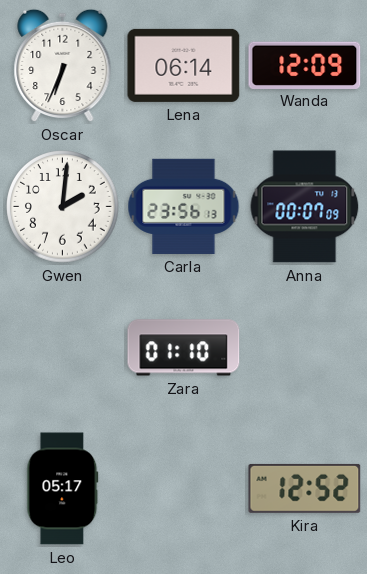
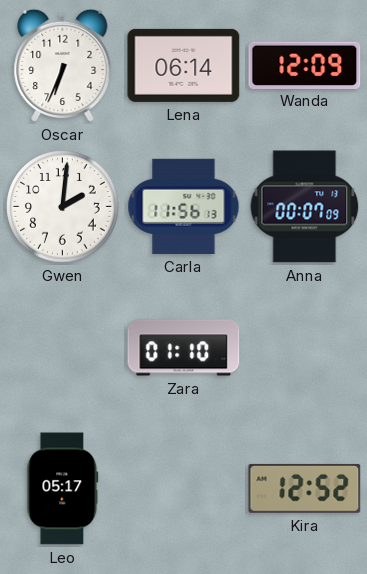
Carla: 23:56 -> 11:56 (184, 206)
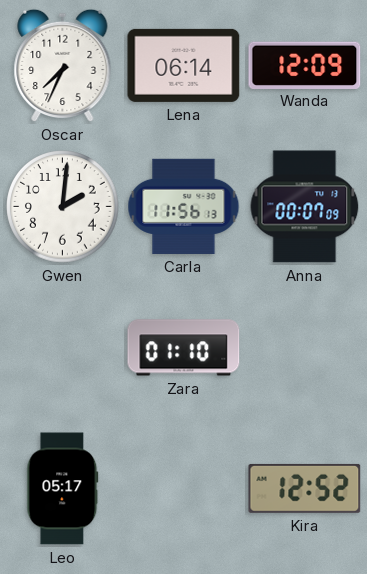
Oscar: 6:34 -> 7:34 (63, 66)
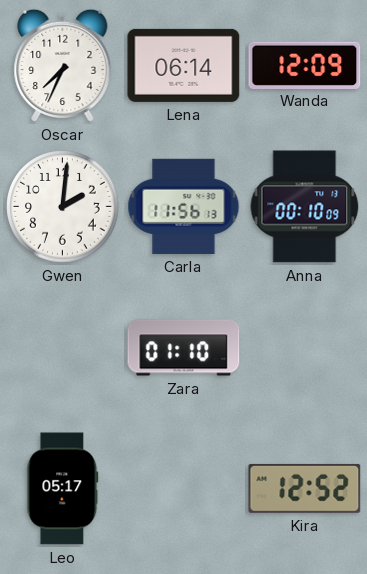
Anna: 00:07 -> 00:10 (305, 207)
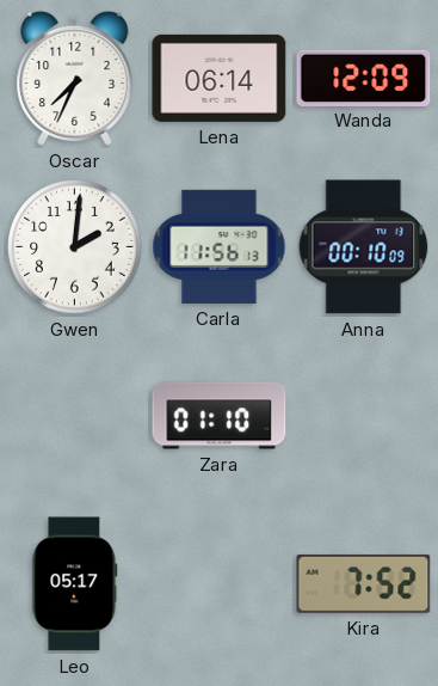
Kira: 12:52 -> 7:52 (364, 583)
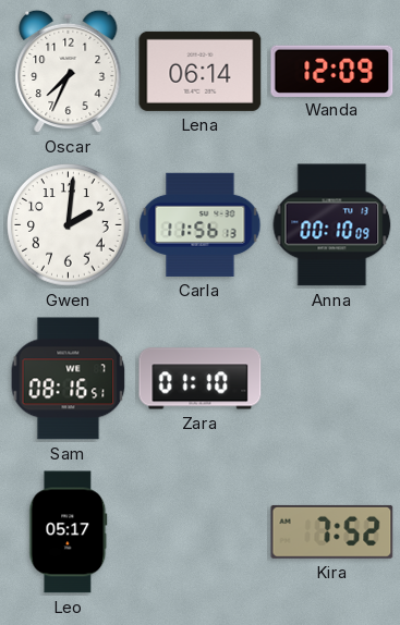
Sam: none -> 08:16 (69, 379)
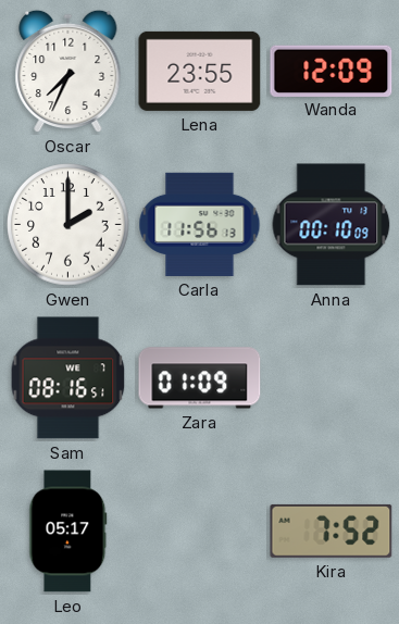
Lena: 06:14 -> 23:55 (200, 71)
Gwen: 2:01 -> 2:00 (68, 225)
Zara: 01:10 -> 01:09 (200, 378)
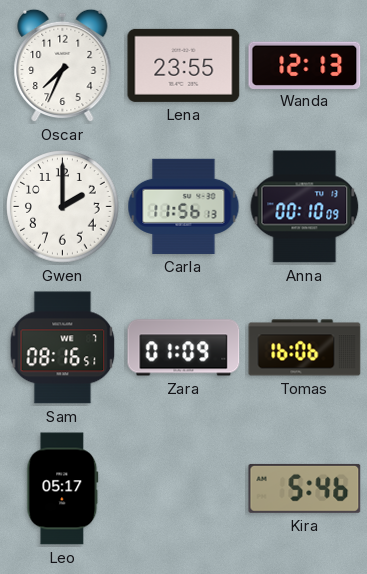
Wanda: 12:09 -> 12:13 (305, 65)
Tomas: none -> 16:06 (305, 348)
Kira: 7:52 -> 5:46 (305, 488)
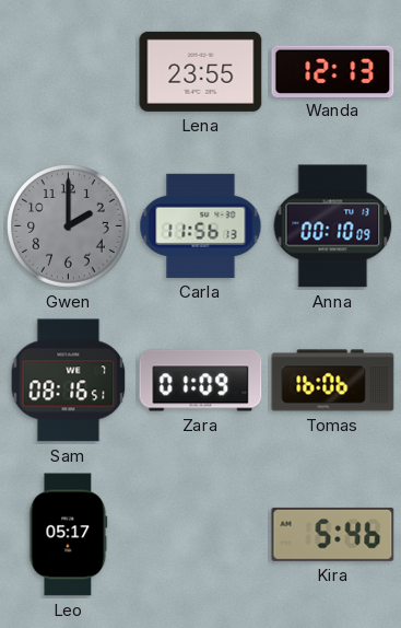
Oscar: 7:34 -> none (63, 66)
Gwen dial: white -> grey (69, 226)
